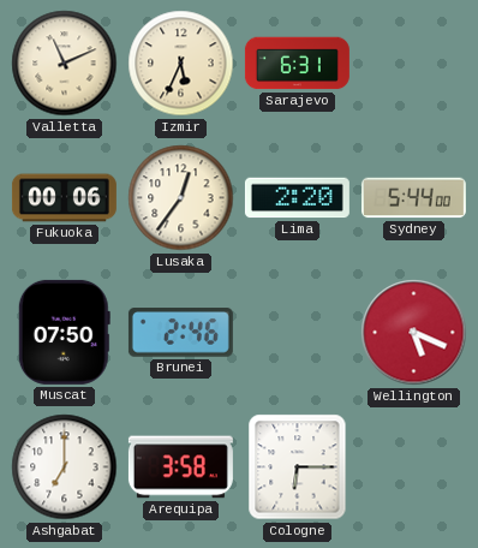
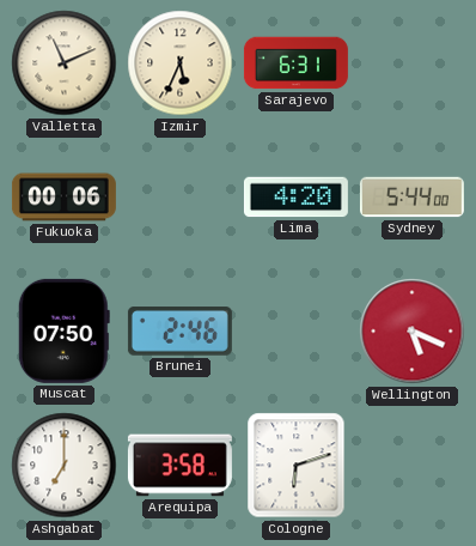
Lusaka: 12:36 -> none (181, 198)
Lima: 2:20 -> 4:20 (295, 198)
Cologne: 6:15 -> 6:12 (297, 466)
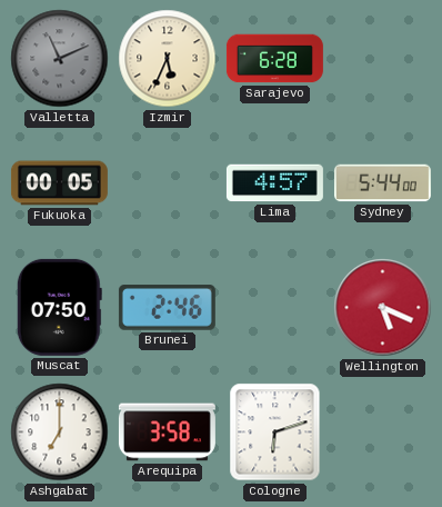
Valletta dial: cream -> grey (60, 59)
Sarajevo: 6:31 -> 6:28 (274, 59)
Fukuoka: 00:06 -> 00:05 (59, 183)
Lima: 4:20 -> 4:57 (274, 183)
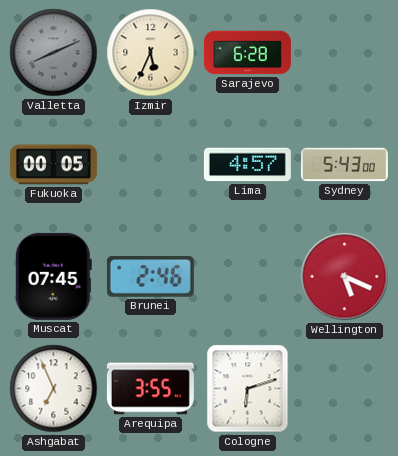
Valletta: 11:11 -> 8:11 (54, 53)
Sydney: 5:44 -> 5:43 (344, 165)
Muscat: 07:50 -> 07:45 (53, 276)
Ashgabat: 7:00 -> 6:56 (54, 389)
Arequipa: 3:58 -> 3:55 (150, 389)
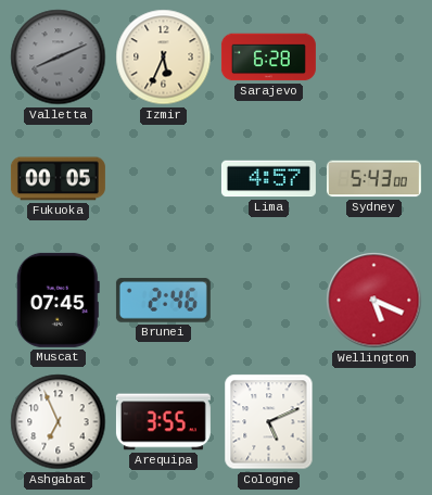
Cologne: 6:12 -> 5:11 (269, 422)
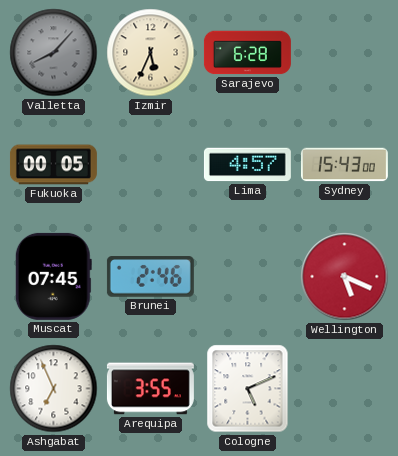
Valletta: 8:11 -> 8:07 (54, 53)
Sydney: 5:43 -> 15:43 (344, 165)
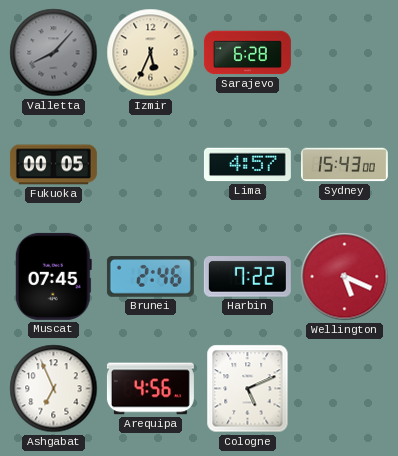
Harbin: none -> 7:22 (247, 277)
Arequipa: 3:55 -> 4:56 (150, 389)
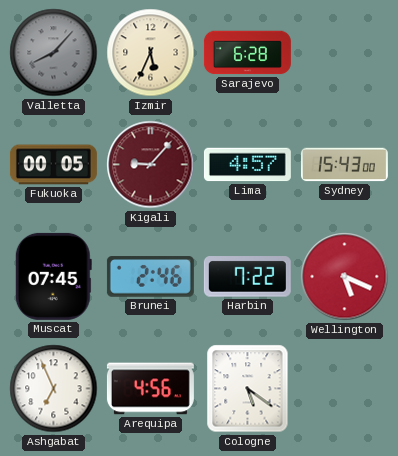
Kigali: none -> 9:07 (151, 165)
Cologne: 5:11 -> 5:21 (248, 389)
